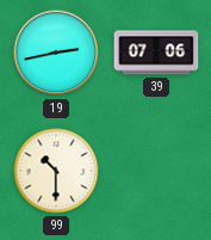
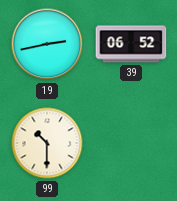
39: 07:06 -> 06:52 (131, 44)
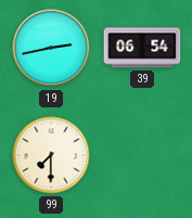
39: 06:52 -> 06:54 (142, 48)
99: 10:30 -> 7:30 (51, 155)
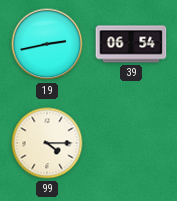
99: 7:30 -> 4:15 (47, 143)
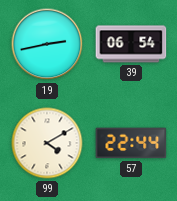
99: 4:15 -> 4:10 (47, 143)
57: none -> 22:44 (131, 143)
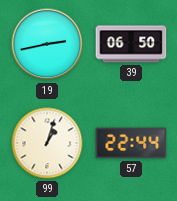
39: 06:54 -> 06:50 (131, 44)
99: 4:10 -> 1:03 (47, 143)
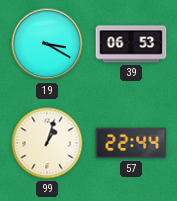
19: 2:43 -> 3:20 (47, 44)
39: 06:50 -> 06:53 (131, 44)
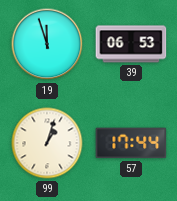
19: 3:20 -> 11:57 (47, 44)
57: 22:44 -> 17:44 (131, 143)
